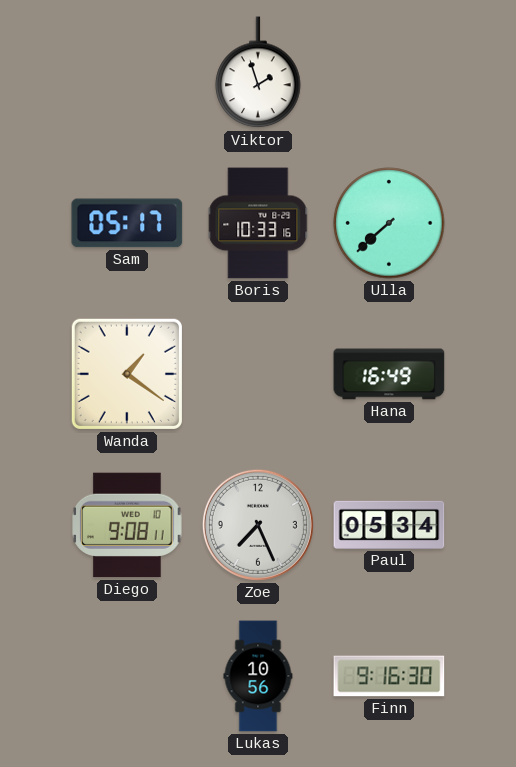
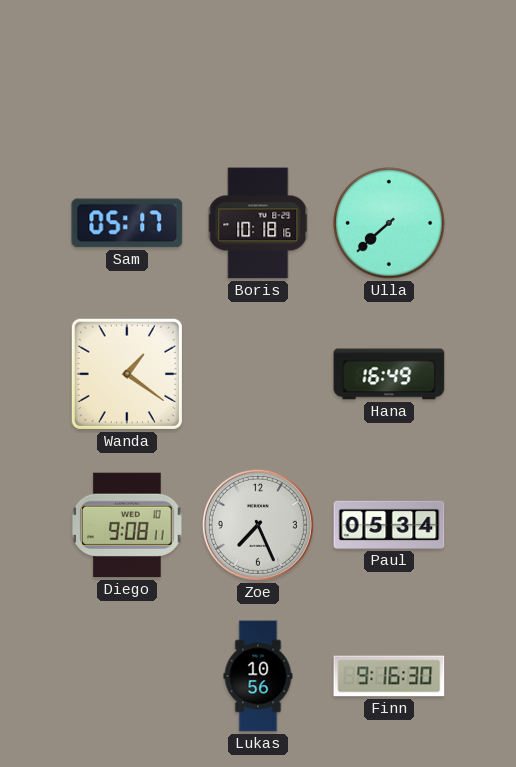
Viktor: 1:57 -> none (258, 73)
Boris: 10:33 -> 10:18 (258, 223)
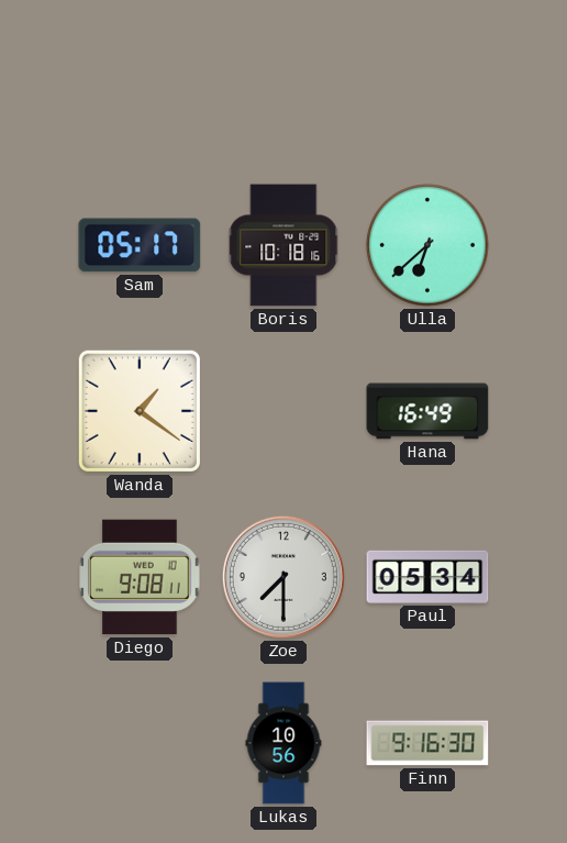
Ulla: 7:38 -> 6:38 (427, 245)
Zoe: 7:26 -> 7:30 (283, 577)
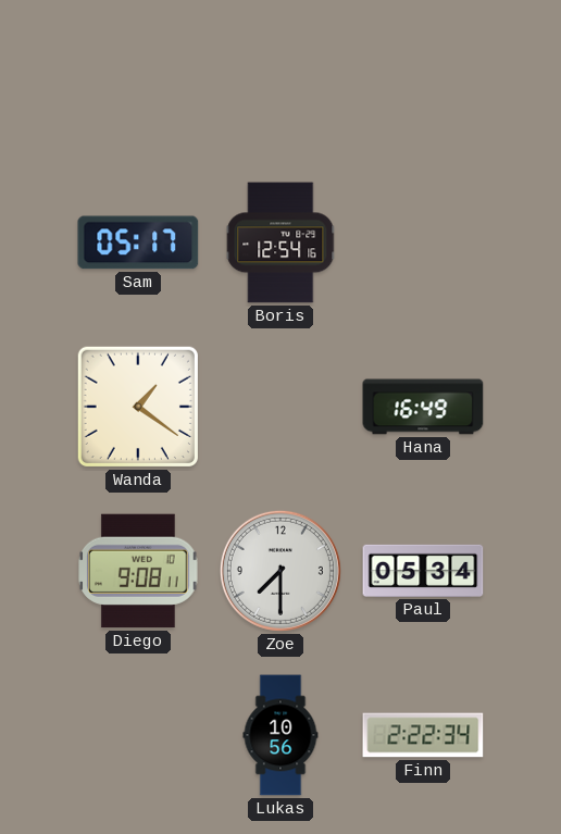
Boris: 10:18 -> 12:54 (280, 242)
Ulla: 6:38 -> none (427, 245)
Finn: 9:16 -> 2:22 (423, 735)
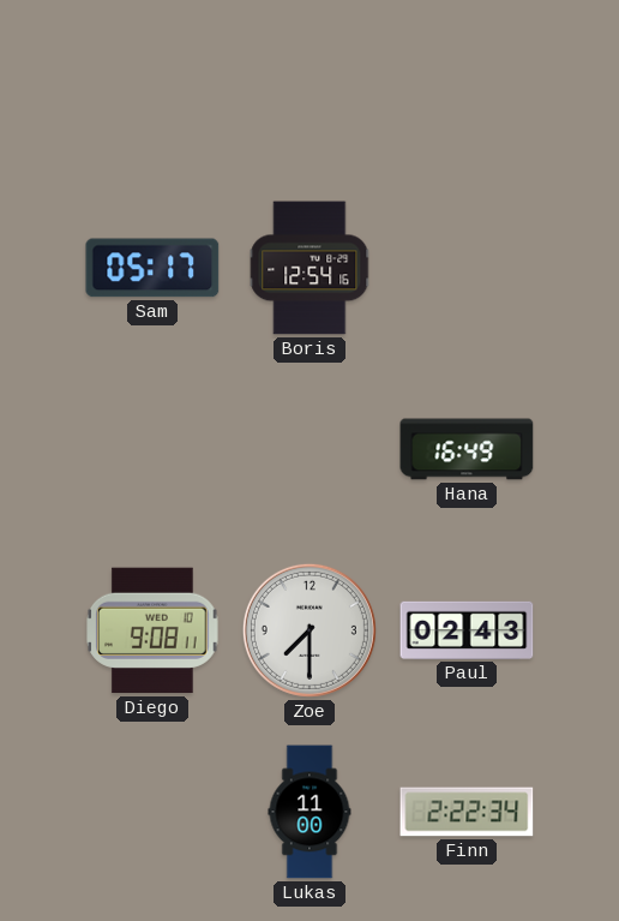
Wanda: 1:21 -> none (138, 407)
Paul: 05:34 -> 02:43 (467, 630)
Lukas: 10:56 -> 11:00 (309, 812)
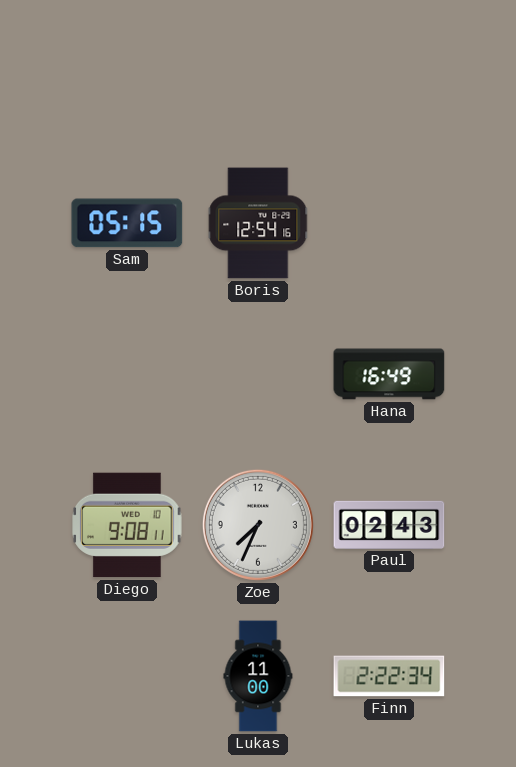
Sam: 05:17 -> 05:15 (127, 223)
Zoe: 7:30 -> 7:34 (258, 525)
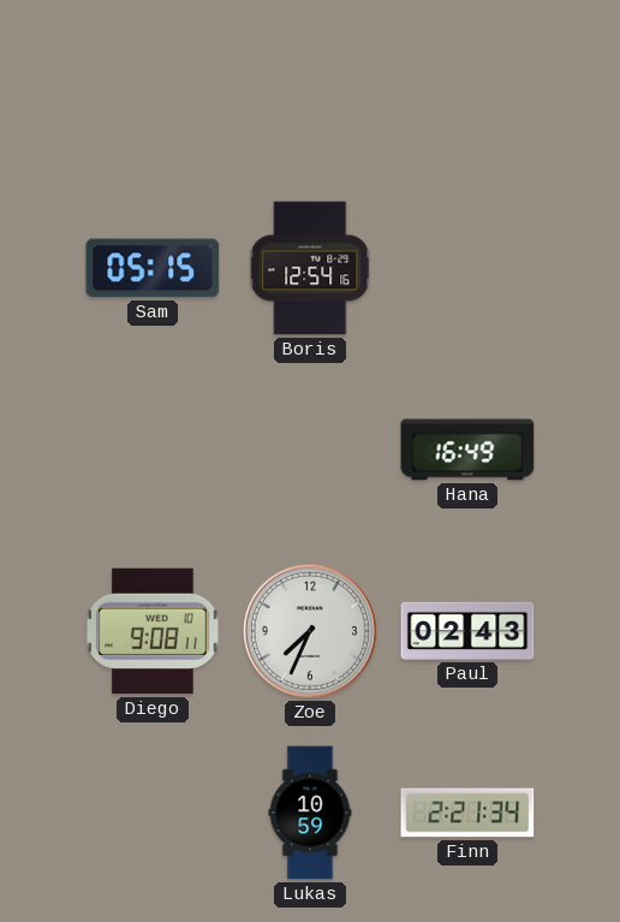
Lukas: 11:00 -> 10:59 (310, 813)
Finn: 2:22 -> 2:21 (467, 813)
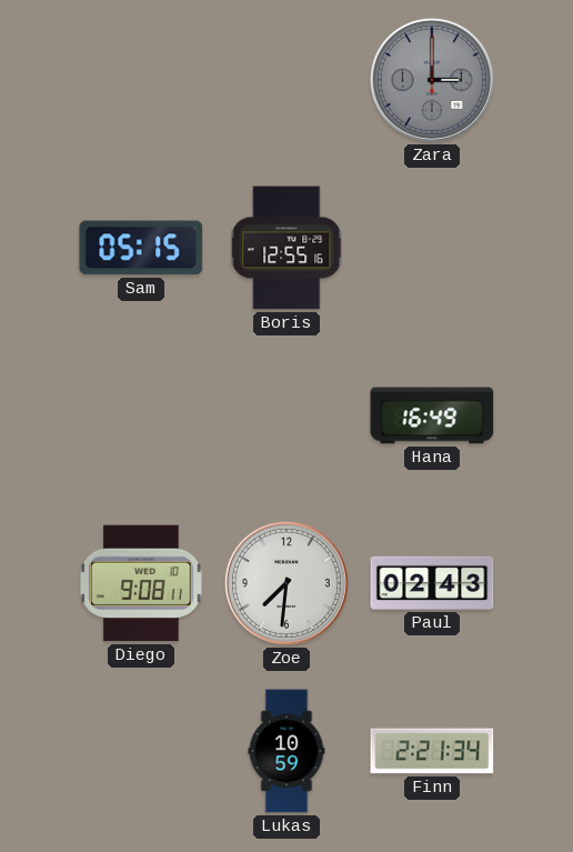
Zara: none -> 3:00 (432, 80)
Boris: 12:54 -> 12:55 (286, 248)
Zoe: 7:34 -> 7:31 (286, 583)
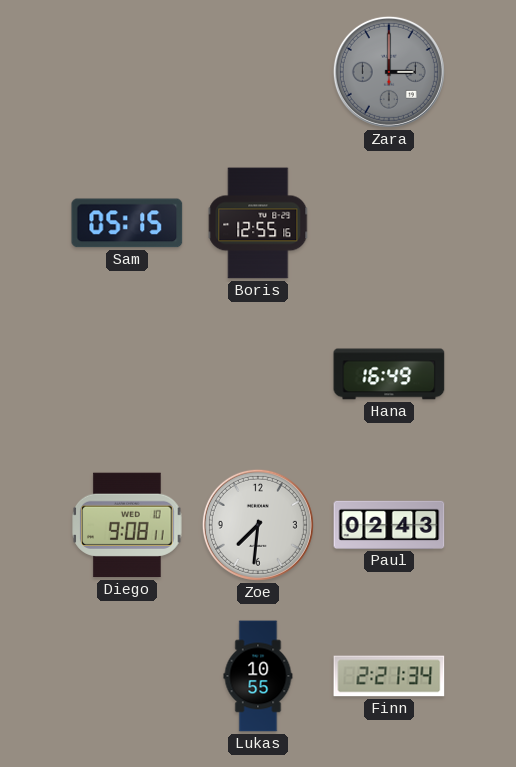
Lukas: 10:59 -> 10:55 (258, 676)
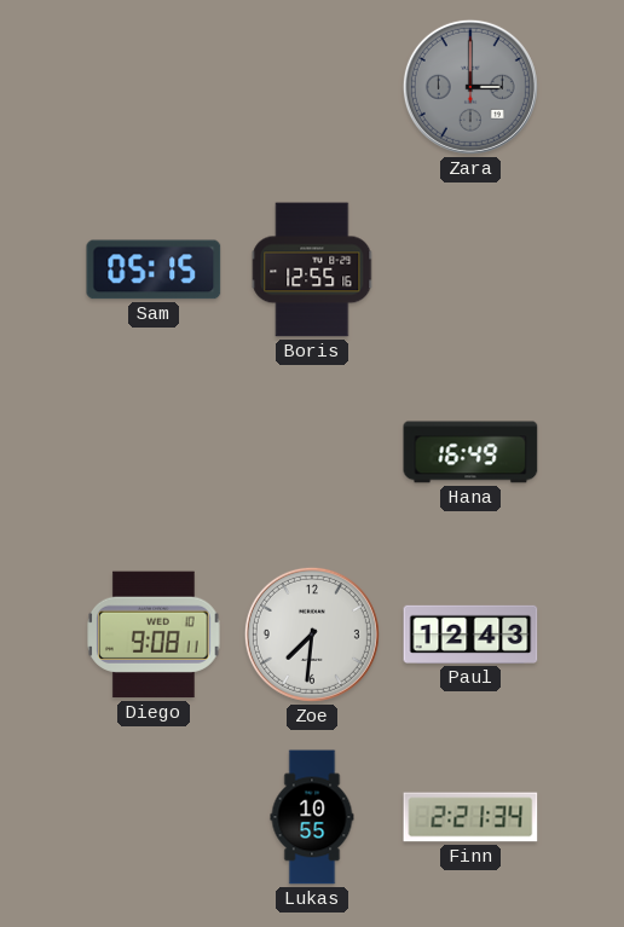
Paul: 02:43 -> 12:43 (470, 635)
